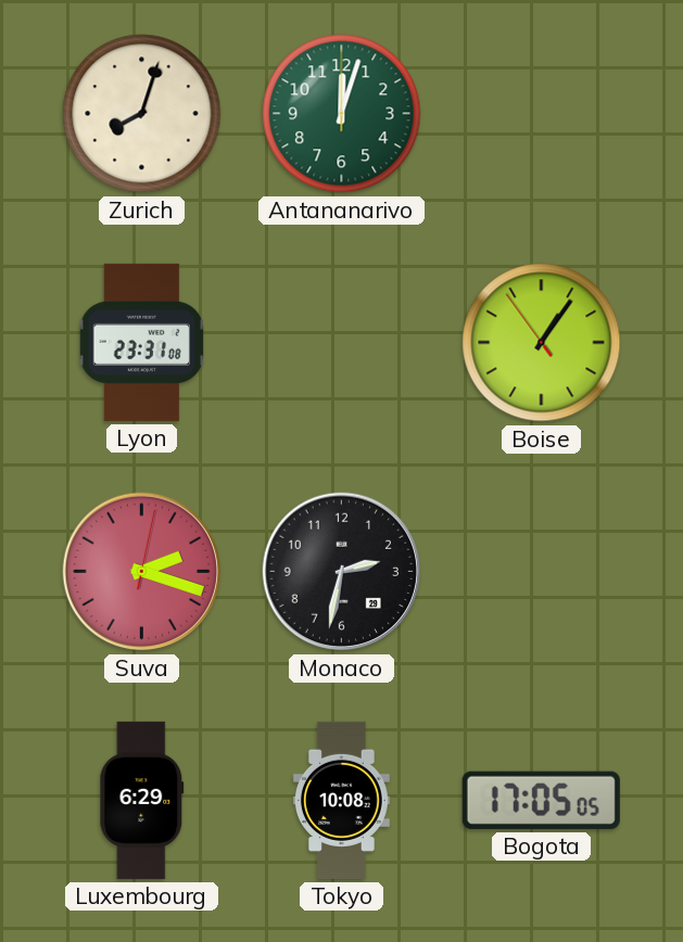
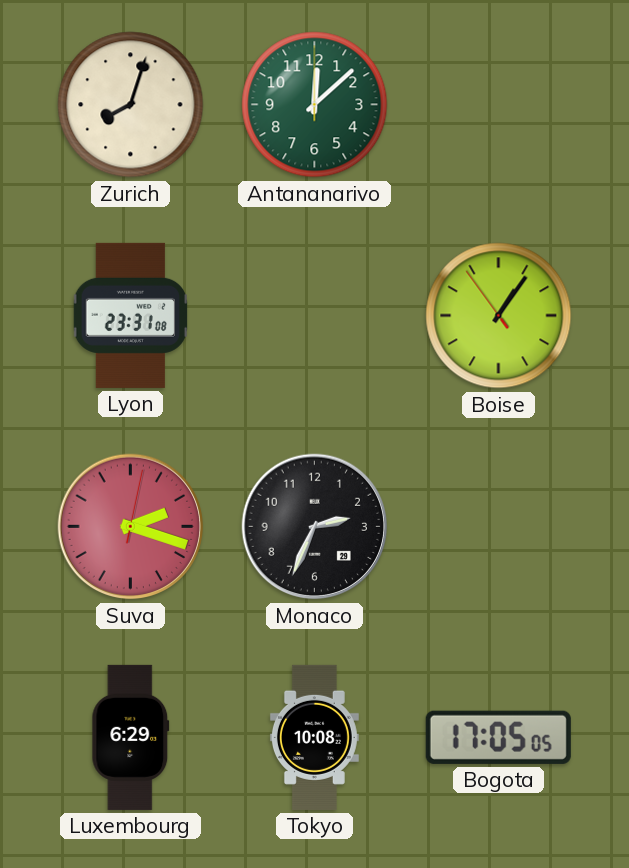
Antananarivo: 12:03 -> 12:08 (315, 105)
Monaco: 2:32 -> 2:34 (315, 527)
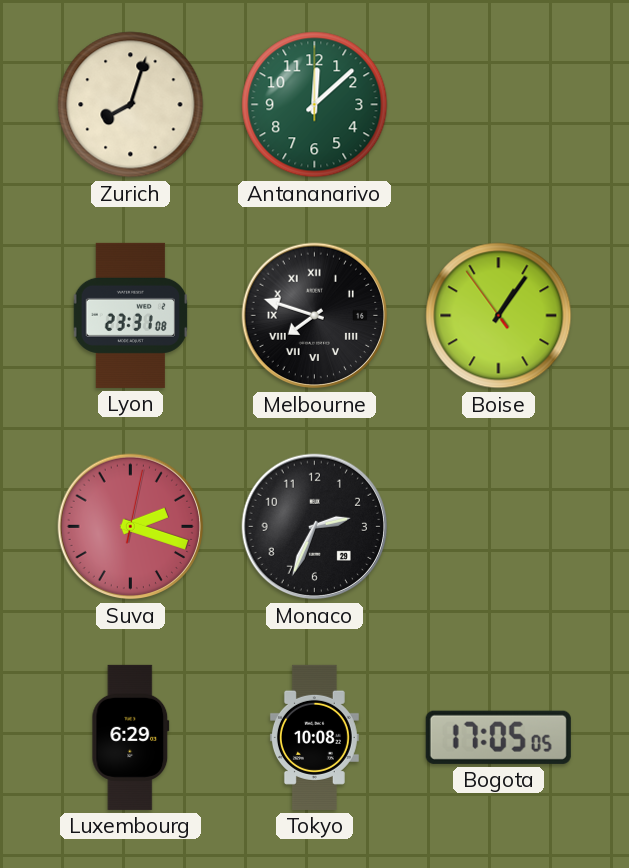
Melbourne: none -> 7:48 (315, 316)
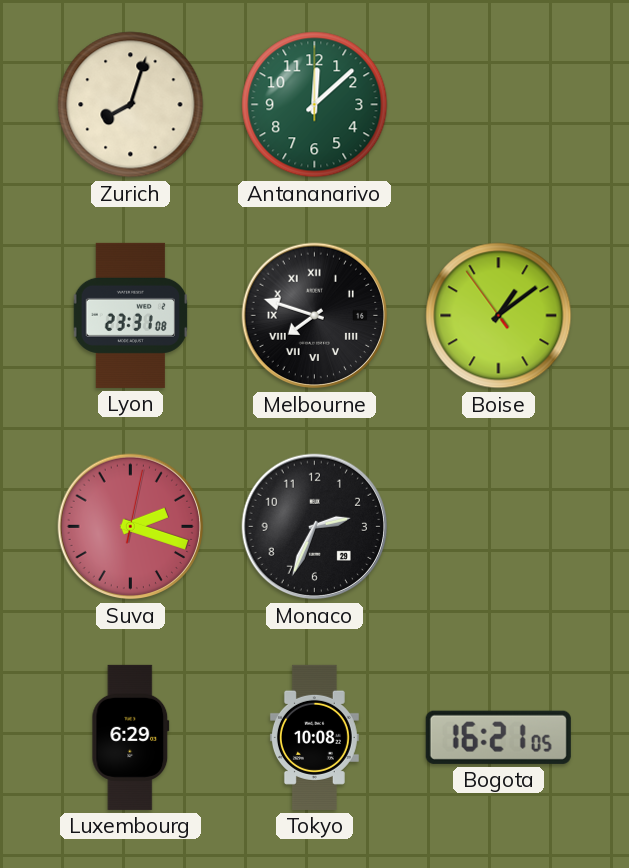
Boise: 1:05 -> 1:08 (499, 316)
Bogota: 17:05 -> 16:21 (498, 737)
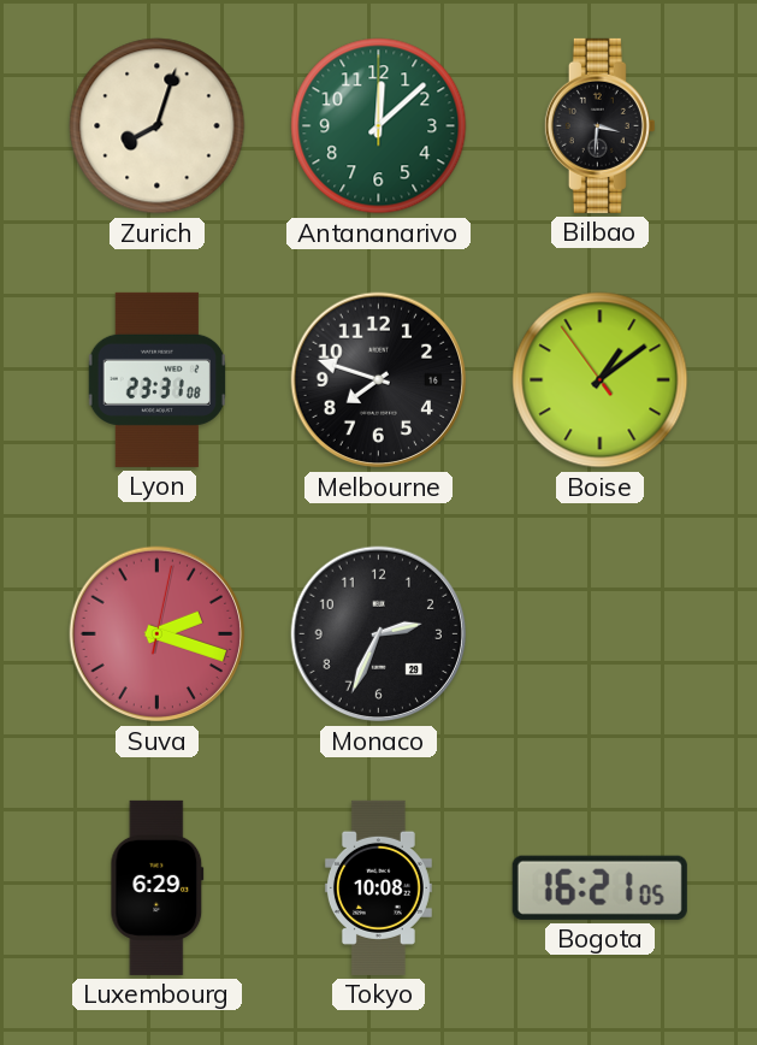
Bilbao: none -> 3:31 (599, 125)
Melbourne numerals: Roman -> Arabic (379, 380)
